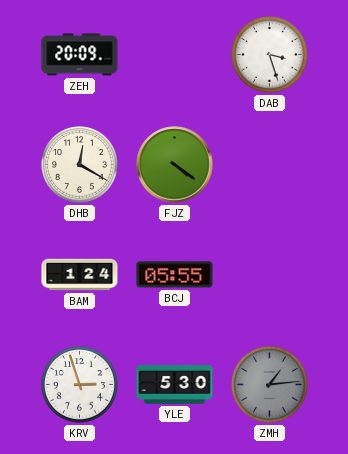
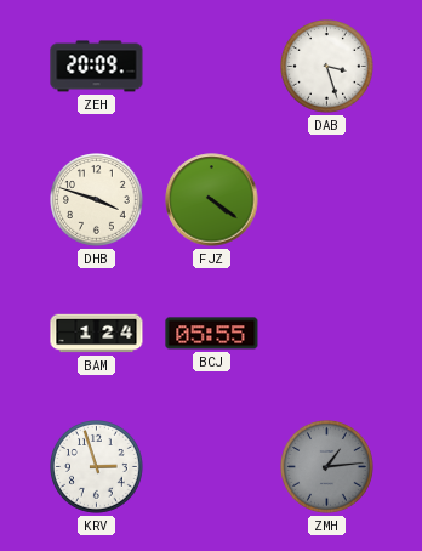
DHB: 12:20 -> 3:48 (97, 200)
YLE: 5:30 -> none (175, 385)
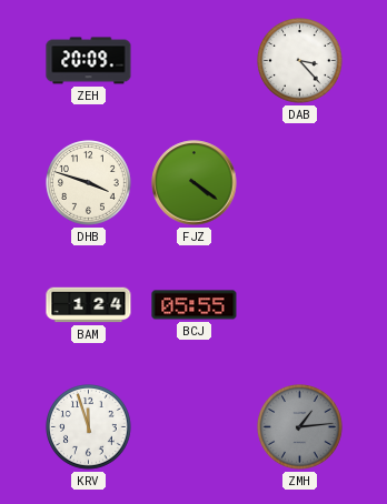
DAB: 3:27 -> 3:23 (300, 61)
KRV: 2:57 -> 11:57 (89, 427)
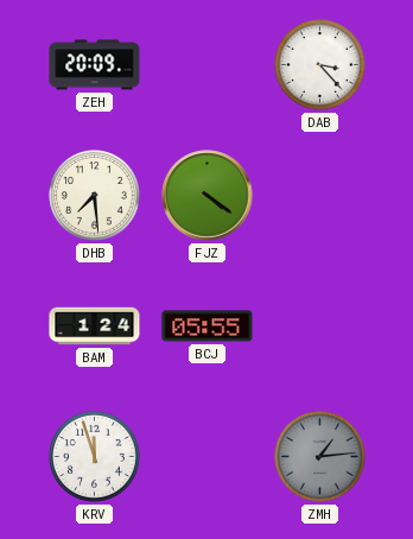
DHB: 3:48 -> 7:29 (95, 196)
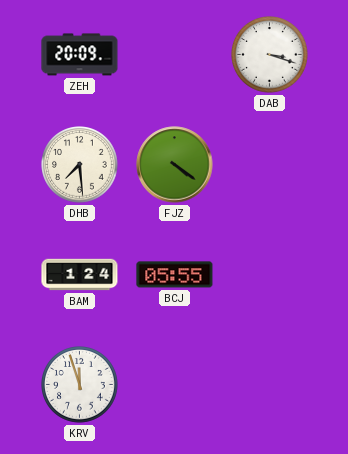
DAB: 3:23 -> 3:18 (270, 55)
ZMH: 1:14 -> none (320, 457)
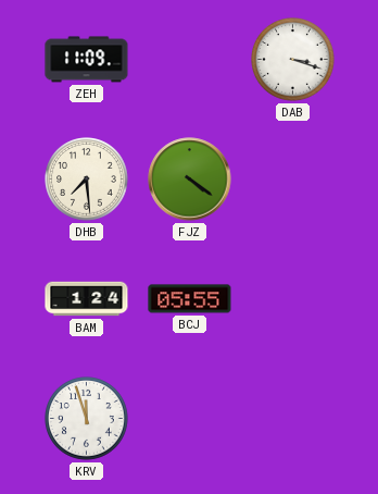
ZEH: 20:09 -> 11:09 (87, 60)
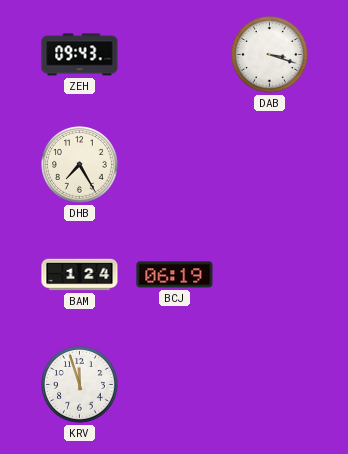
ZEH: 11:09 -> 09:43 (80, 55)
DHB: 7:29 -> 7:25 (80, 165)
FJZ: 4:21 -> none (190, 180)
BCJ: 05:55 -> 06:19 (175, 275)
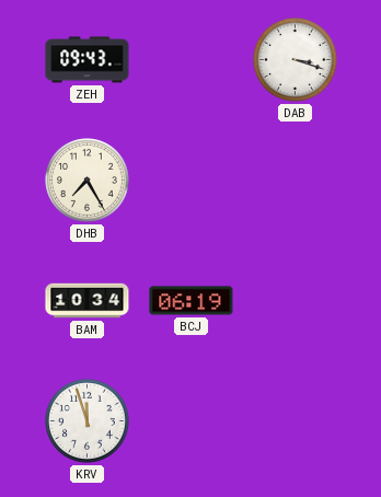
BAM: 1:24 -> 10:34 (88, 301)
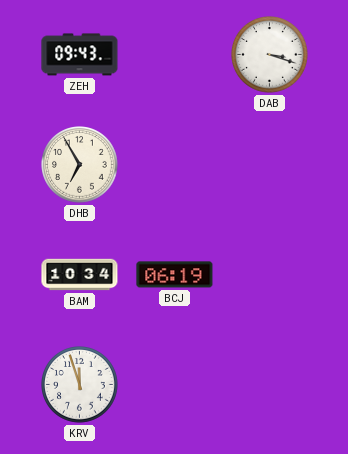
DHB: 7:25 -> 6:55 (80, 165)
